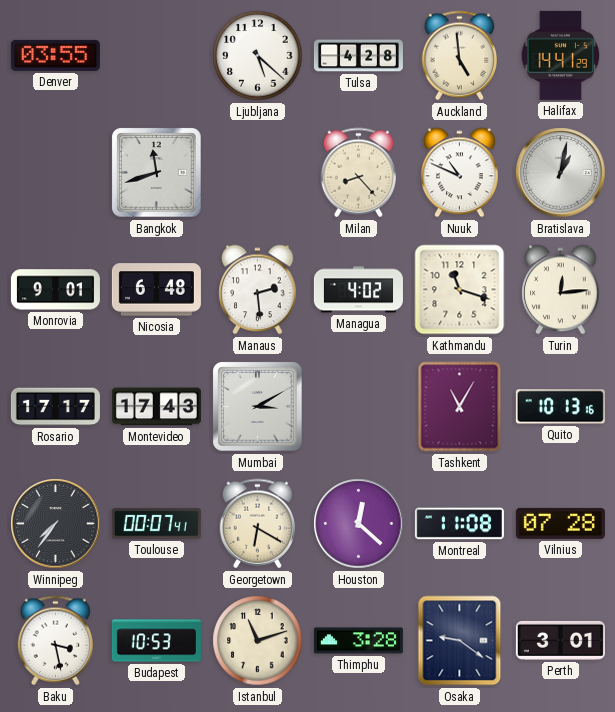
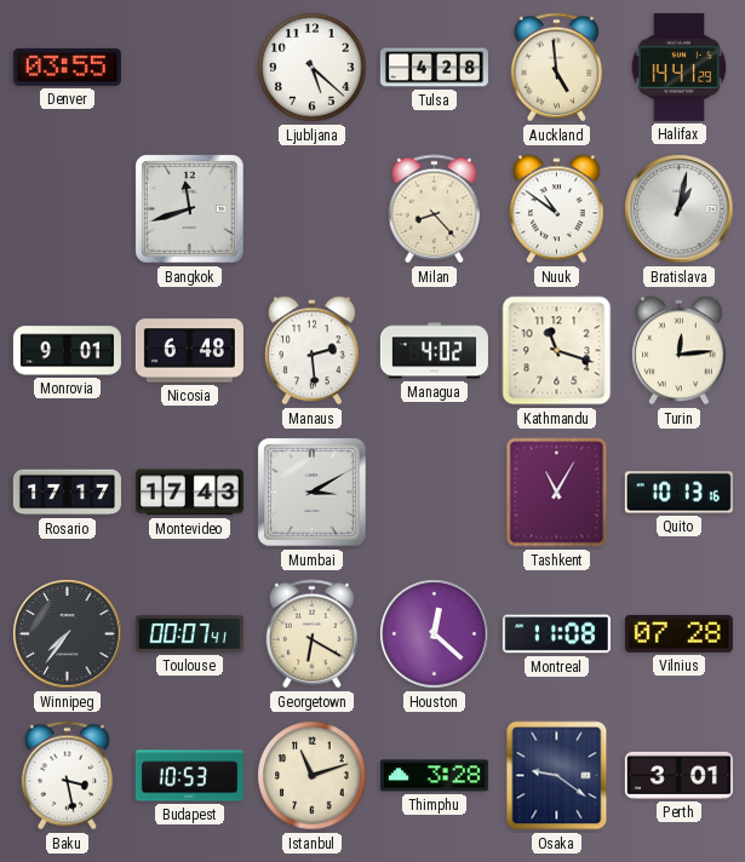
Nuuk: 10:49 -> 10:51 (557, 209)
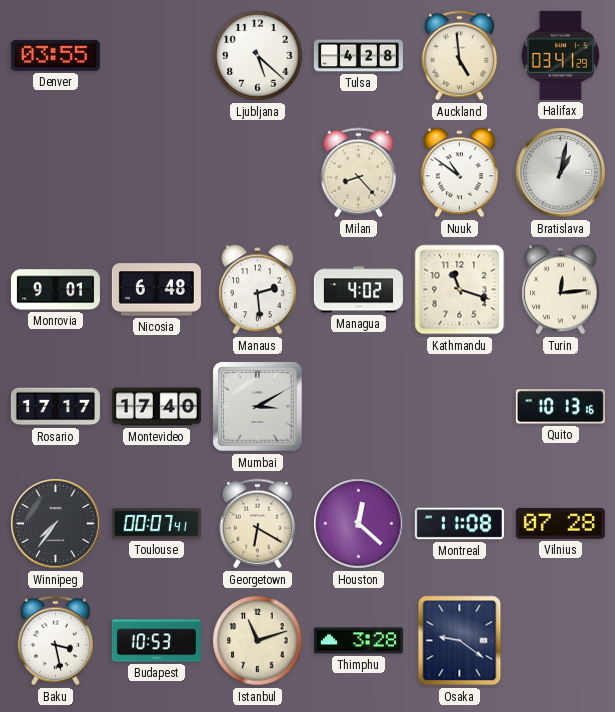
Halifax: 14:41 -> 03:41 (561, 55)
Bangkok: 11:42 -> none (190, 209)
Montevideo: 17:43 -> 17:40 (156, 407)
Tashkent: 11:05 -> none (557, 493)
Perth: 3:01 -> none (678, 775)
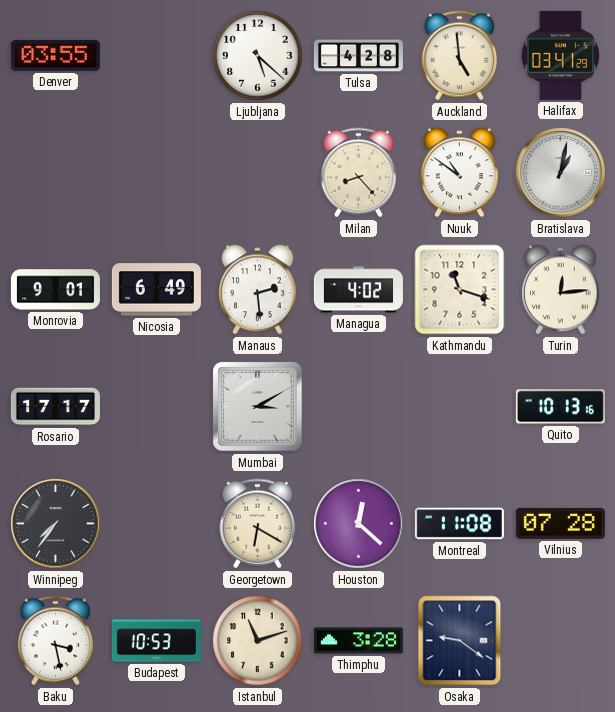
Nicosia: 6:48 -> 6:49 (156, 290)
Montevideo: 17:40 -> none (156, 407)
Toulouse: 00:07 -> none (156, 524)
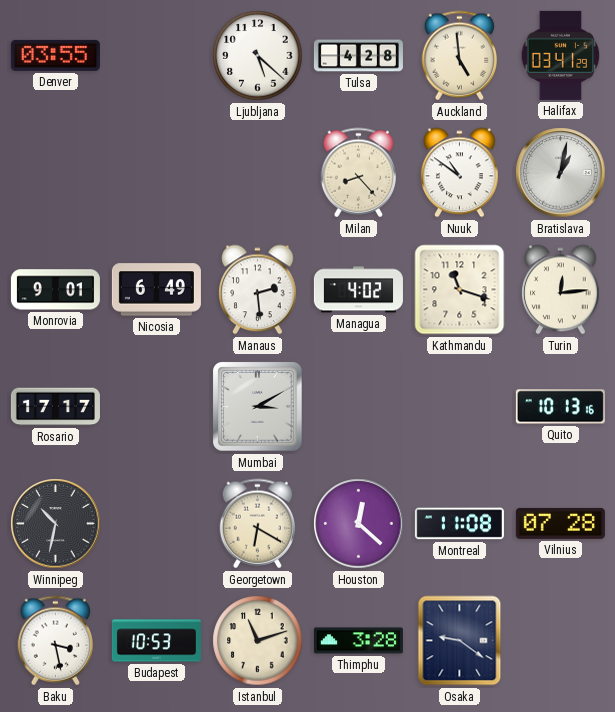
Winnipeg: 7:36 -> 10:32 (56, 524)
